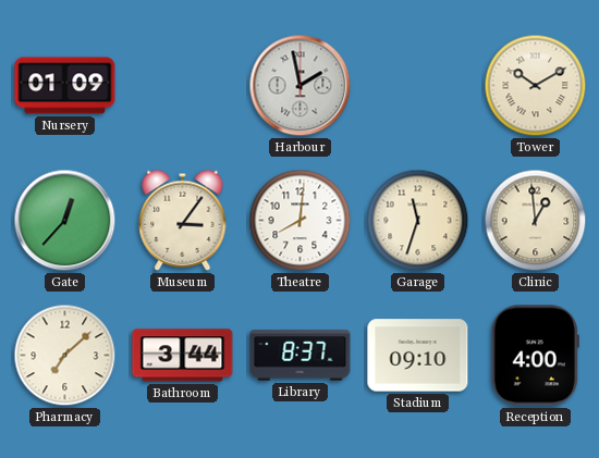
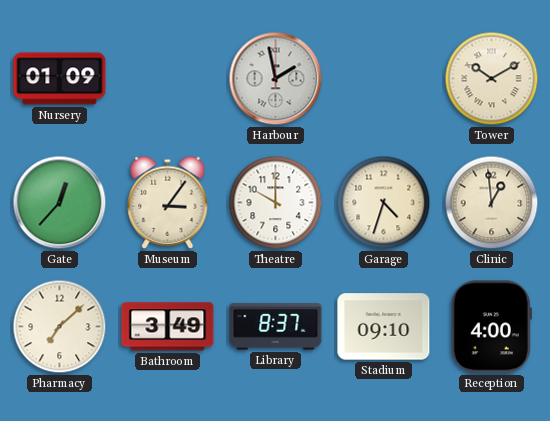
Theatre: 8:01 -> 10:00 (276, 203)
Garage: 11:33 -> 4:33 (384, 203)
Bathroom: 3:44 -> 3:49 (168, 327)
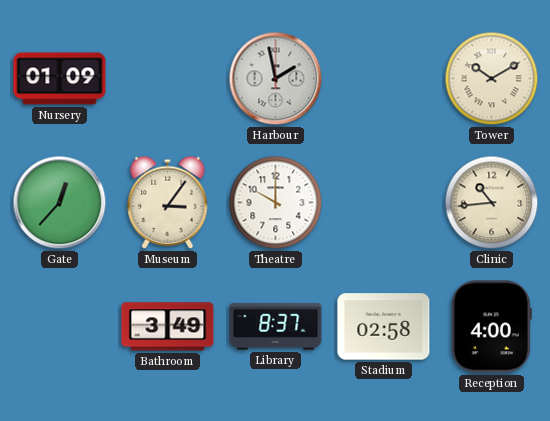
Garage: 4:33 -> none (384, 203)
Clinic: 12:59 -> 10:44 (492, 203)
Pharmacy: 7:08 -> none (60, 327)
Stadium: 09:10 -> 02:58 (384, 327)
